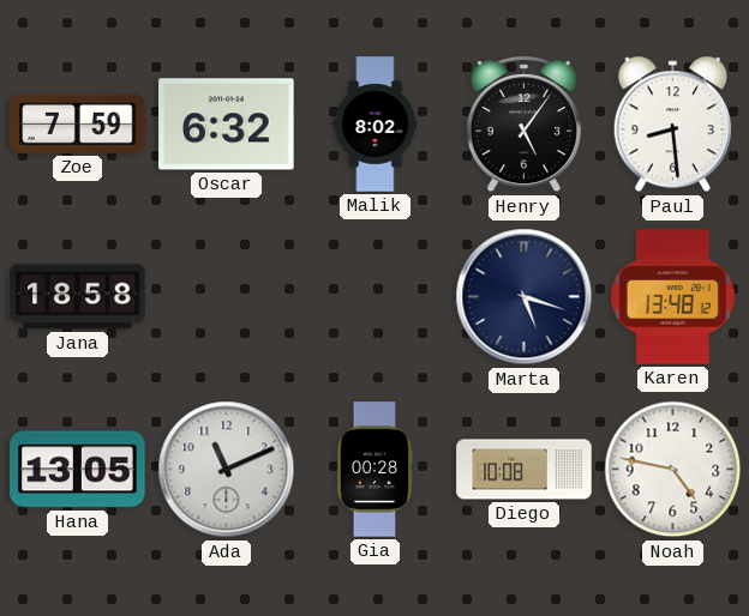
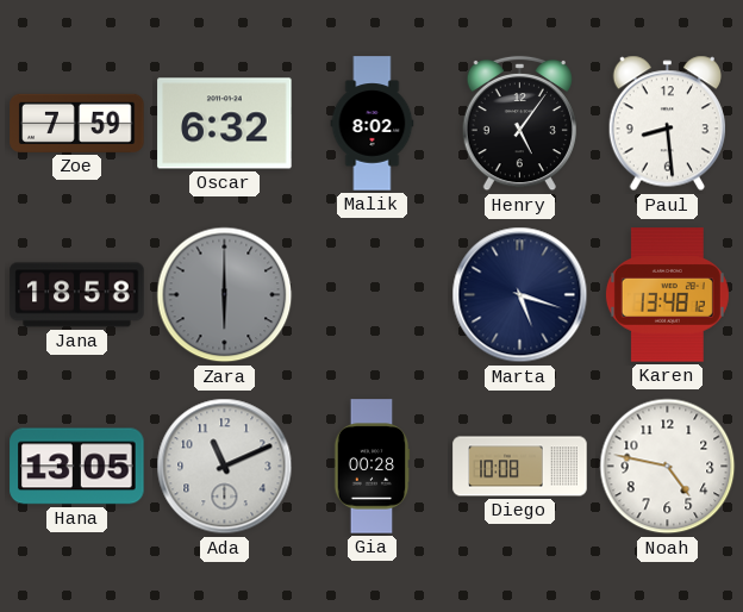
Zara: none -> 6:00 (225, 295)
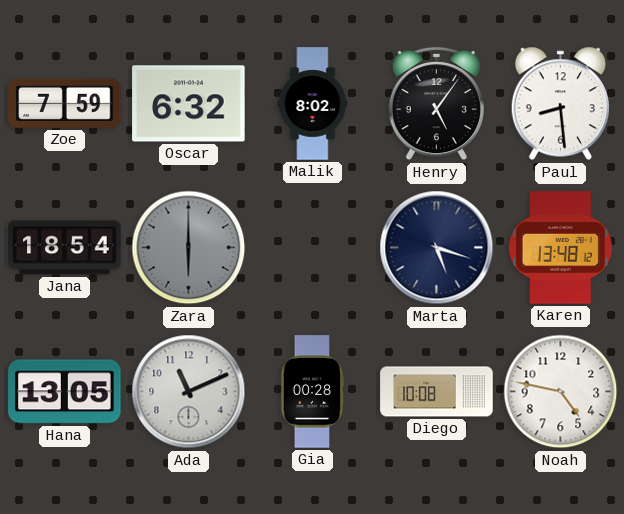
Jana: 18:58 -> 18:54 (65, 248)
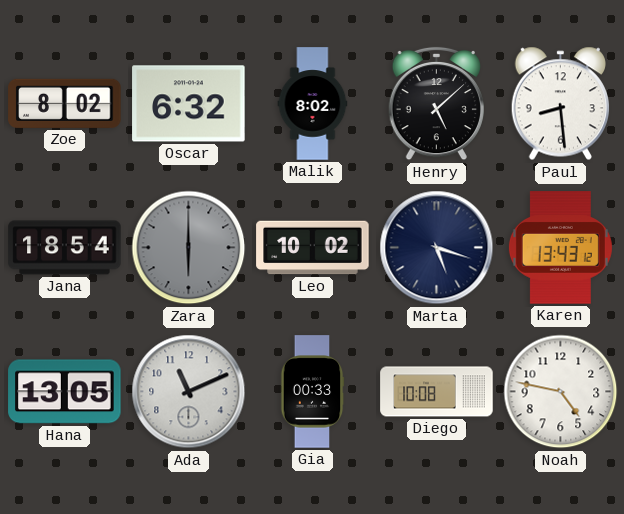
Zoe: 7:59 -> 8:02 (65, 103)
Henry: 5:06 -> 5:08 (436, 104)
Leo: none -> 10:02 (313, 248)
Karen: 13:48 -> 13:43 (560, 248)
Gia: 00:28 -> 00:33 (312, 392)
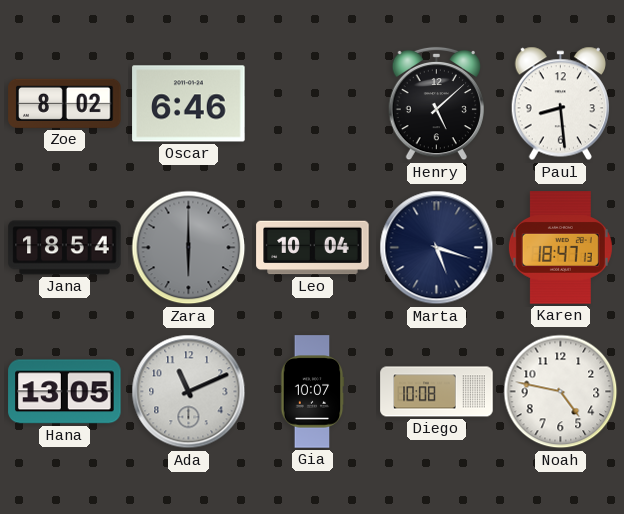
Oscar: 6:32 -> 6:46 (189, 104)
Malik: 8:02 -> none (313, 104)
Leo: 10:02 -> 10:04 (313, 248)
Karen: 13:43 -> 18:47 (560, 248)
Gia: 00:33 -> 10:07 (312, 392)
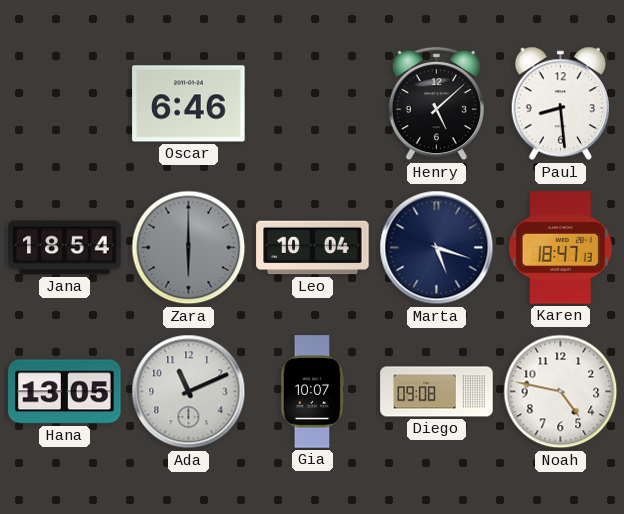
Zoe: 8:02 -> none (65, 103)
Diego: 10:08 -> 09:08 (437, 392)
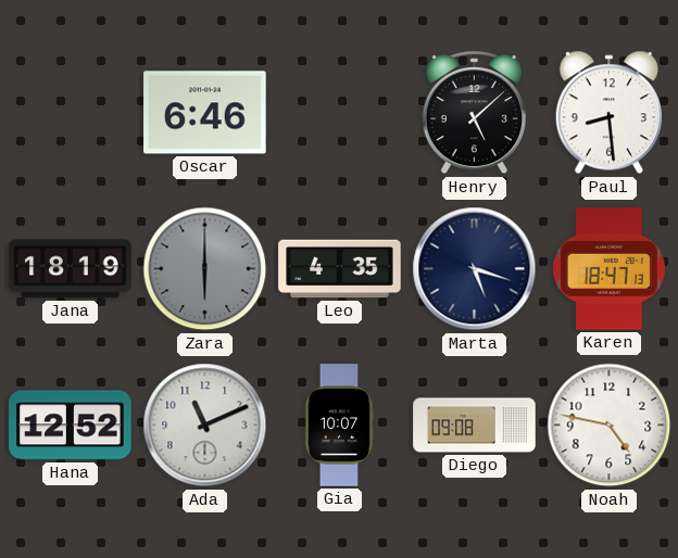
Jana: 18:54 -> 18:19 (71, 269)
Leo: 10:04 -> 4:35 (340, 269)
Hana: 13:05 -> 12:52 (71, 426)
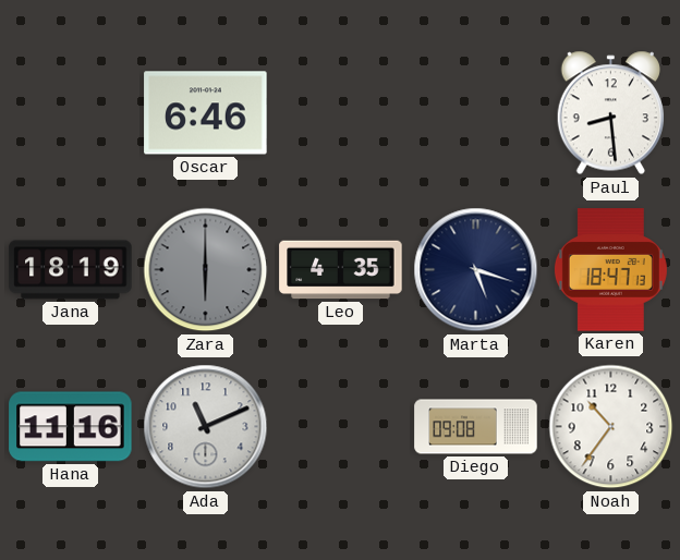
Henry: 5:08 -> none (474, 113)
Hana: 12:52 -> 11:16 (71, 427)
Gia: 10:07 -> none (339, 426)
Noah: 4:47 -> 10:36 (611, 427)
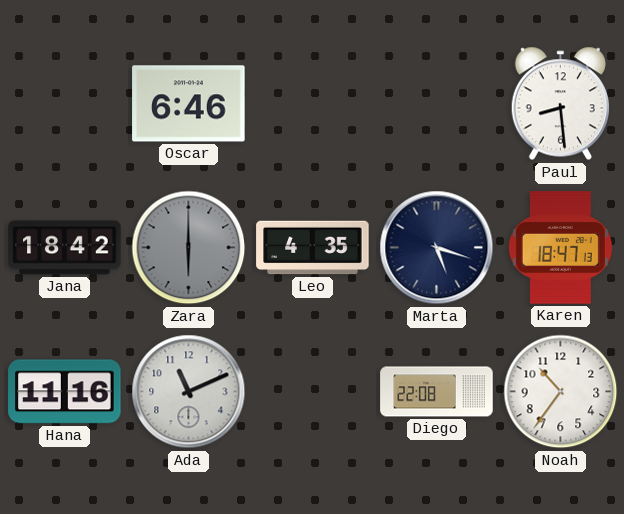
Jana: 18:19 -> 18:42 (65, 248)
Diego: 09:08 -> 22:08 (437, 392)
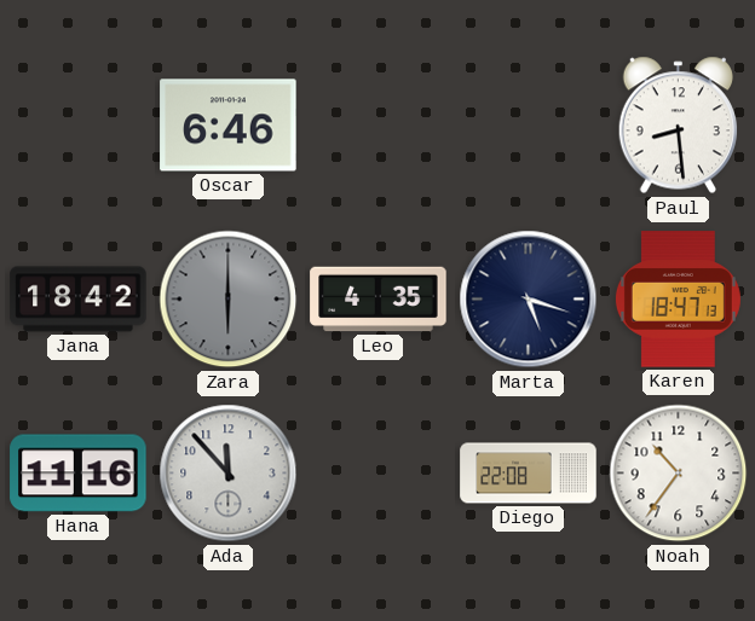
Ada: 11:11 -> 11:53 (229, 474)
